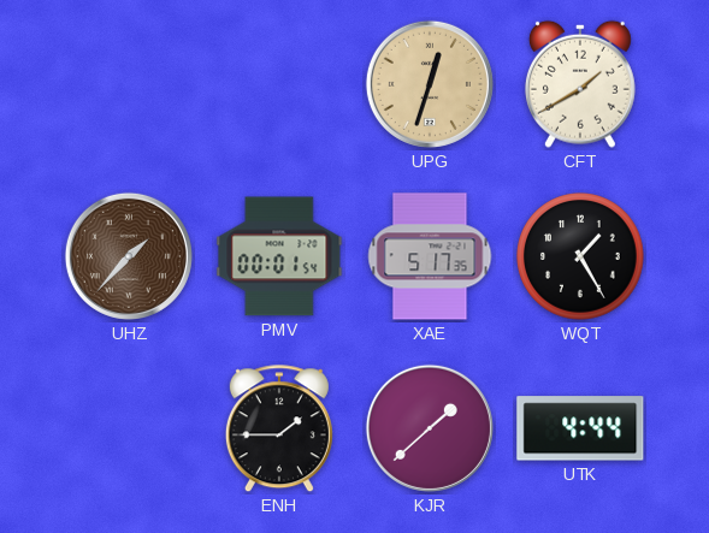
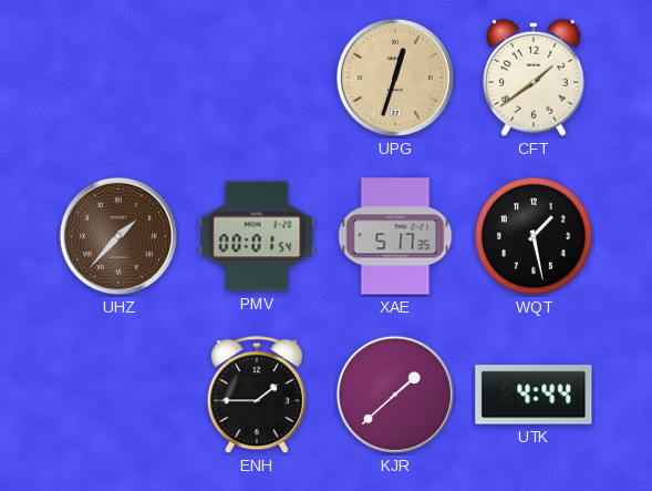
CFT: 1:40 -> 1:39 (534, 78)
WQT: 1:25 -> 1:28 (534, 236)
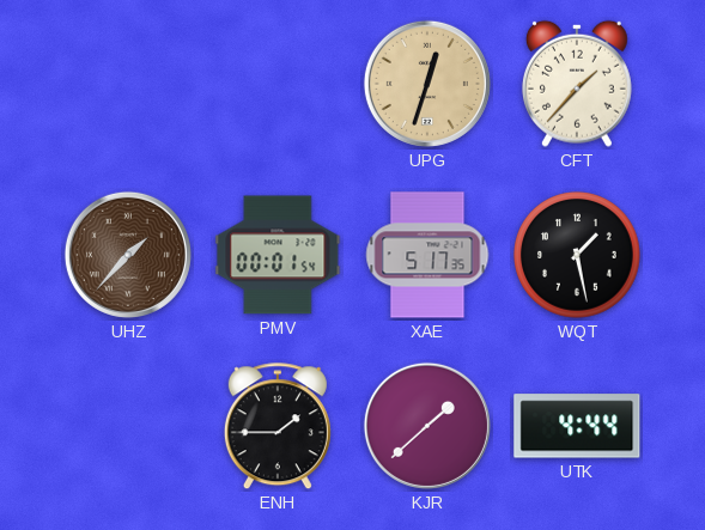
CFT: 1:39 -> 1:37 (577, 84)
